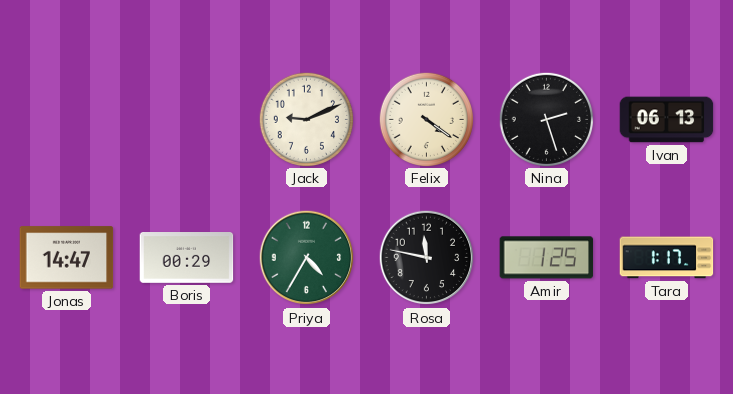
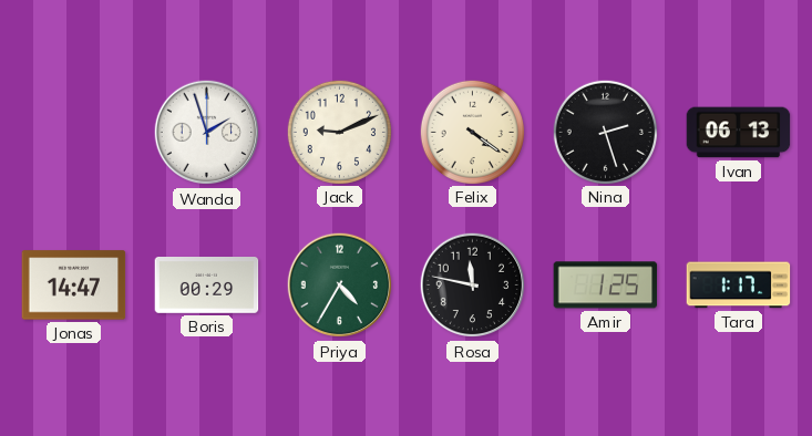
Wanda: none -> 1:57 (207, 133)
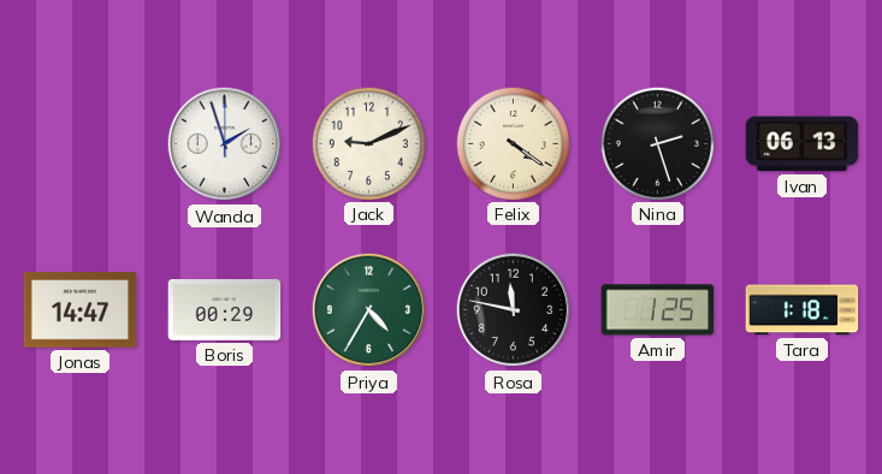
Tara: 1:17 -> 1:18 (803, 310)
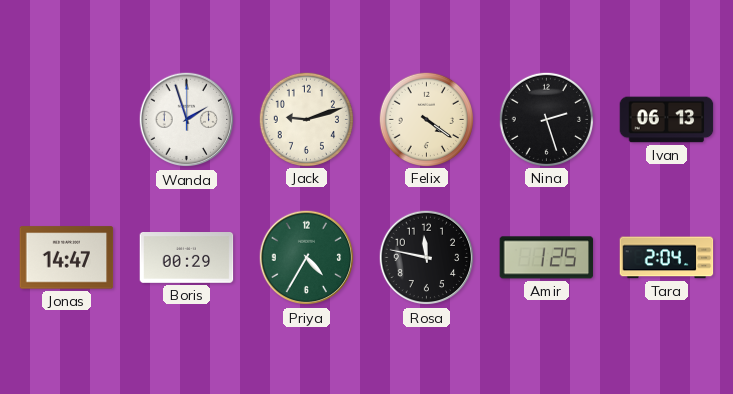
Jack: 9:11 -> 9:12 (306, 119)
Tara: 1:18 -> 2:04 (667, 258)
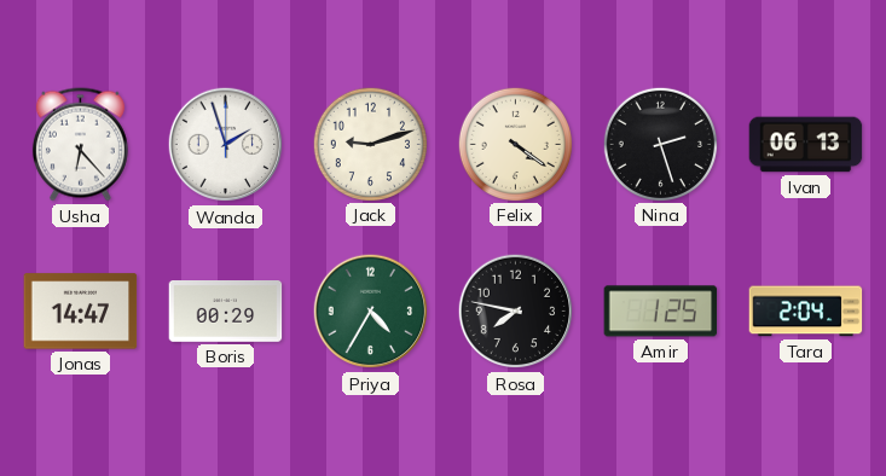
Usha: none -> 6:23 (80, 145)
Rosa: 11:47 -> 7:47 (516, 312)
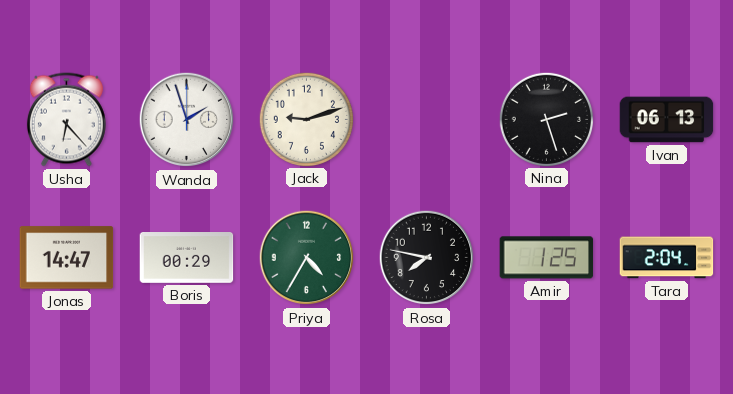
Felix: 4:21 -> none (515, 144)
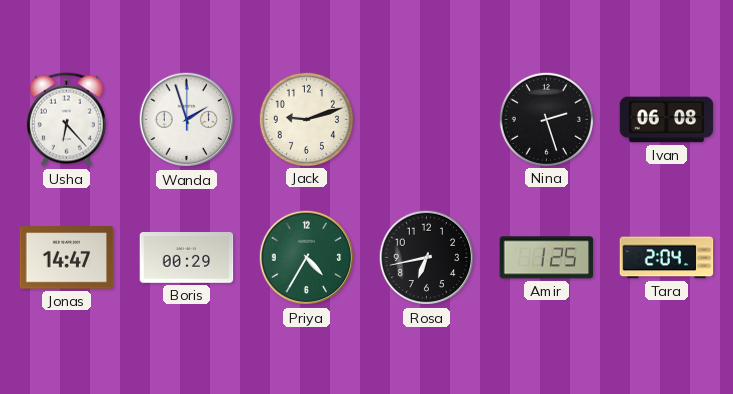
Ivan: 06:13 -> 06:08 (667, 120)
Rosa: 7:47 -> 6:43 (427, 258)
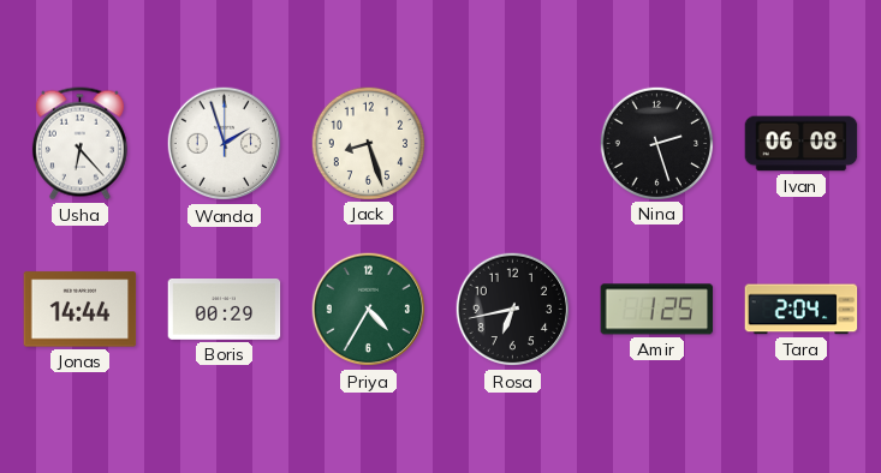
Jack: 9:12 -> 8:27 (368, 143)
Jonas: 14:47 -> 14:44 (81, 310)
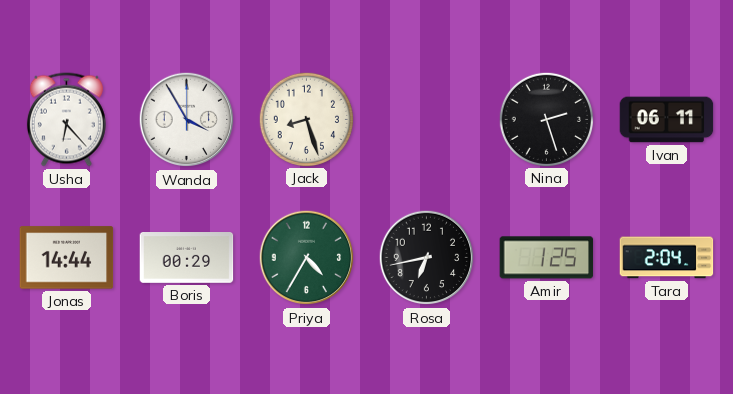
Wanda: 1:57 -> 3:55 (187, 120)
Ivan: 06:08 -> 06:11 (667, 120)
